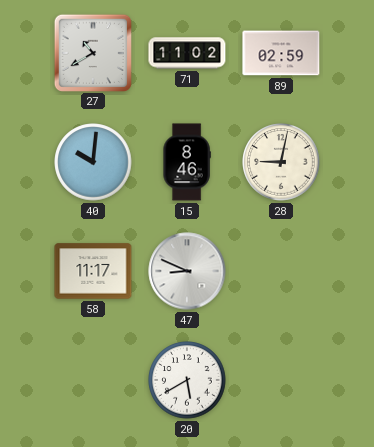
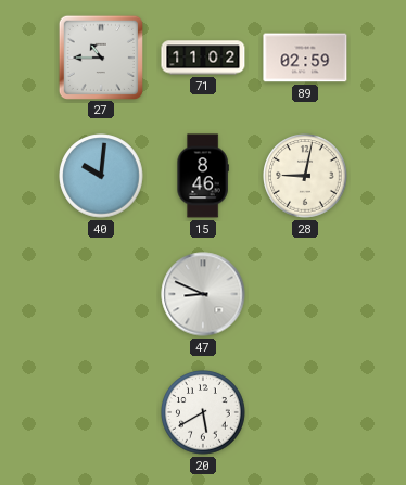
27: 10:40 -> 10:45 (100, 56)
58: 11:17 -> none (93, 271)
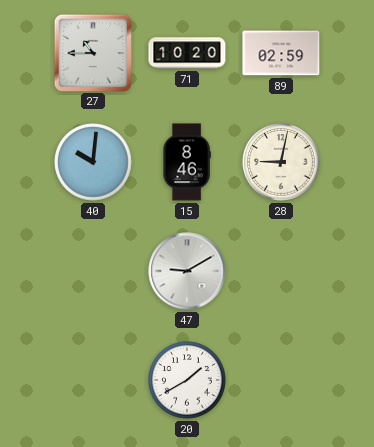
71: 11:02 -> 10:20 (187, 53)
47: 8:49 -> 9:10 (187, 271)
20: 5:40 -> 1:40 (187, 380)
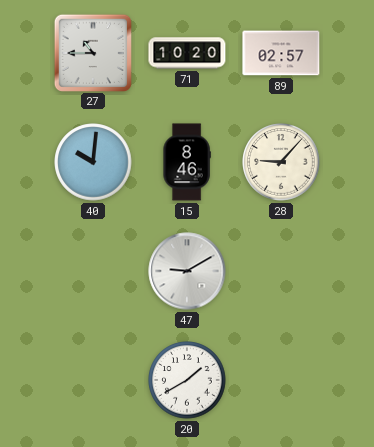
89: 02:59 -> 02:57 (281, 53)
28: 9:02 -> 9:07 (281, 162)
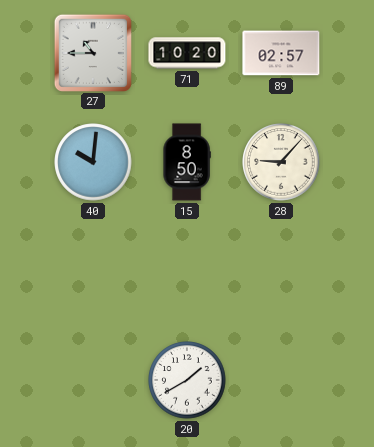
15: 8:46 -> 8:50 (187, 162)
47: 9:10 -> none (187, 271)
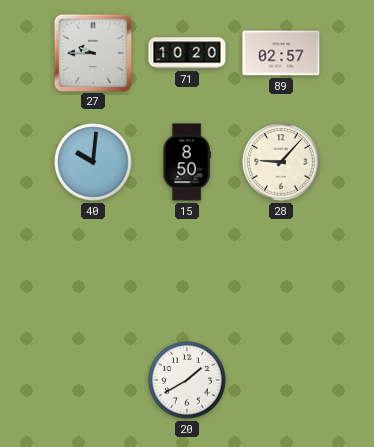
27: 10:45 -> 9:45 (92, 52)
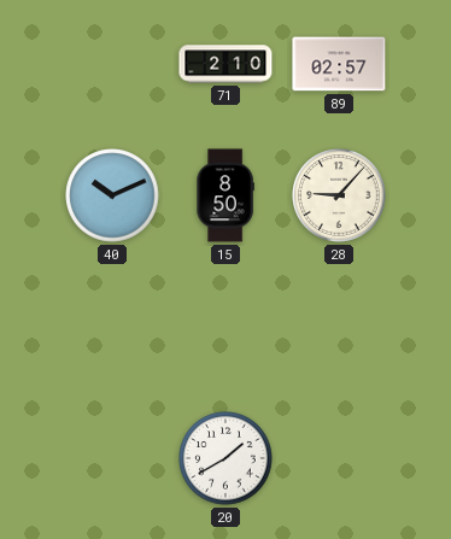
27: 9:45 -> none (92, 52)
71: 10:20 -> 2:10 (225, 64)
40: 10:01 -> 10:11 (112, 195)
